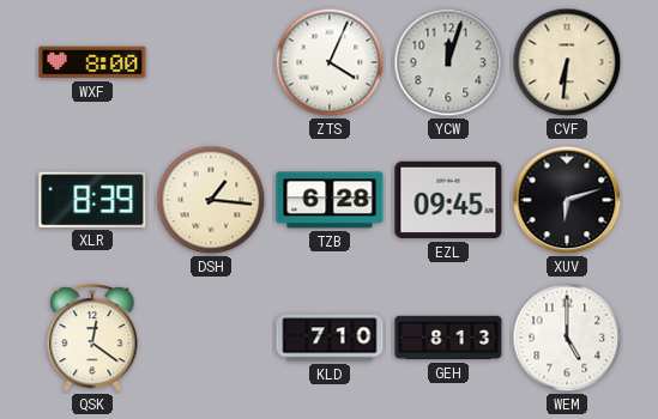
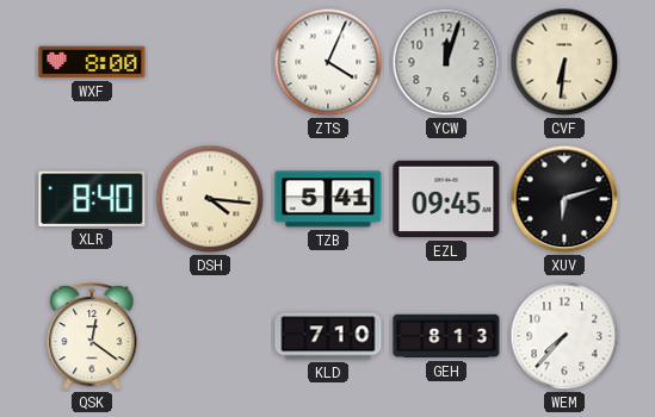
XLR: 8:39 -> 8:40 (92, 199)
DSH: 1:16 -> 4:16 (210, 199)
TZB: 6:28 -> 5:41 (328, 199)
WEM: 5:00 -> 7:37 (564, 336)
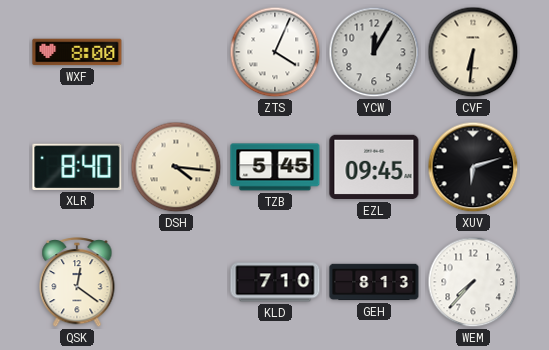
YCW: 12:03 -> 12:05 (374, 52)
TZB: 5:41 -> 5:45 (275, 167)
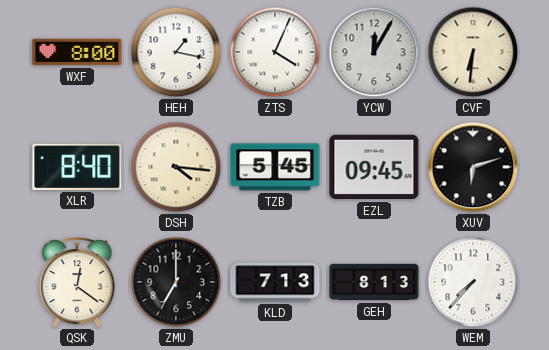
HEH: none -> 1:17 (176, 52)
ZMU: none -> 7:00 (176, 282)
KLD: 7:10 -> 7:13 (275, 282)
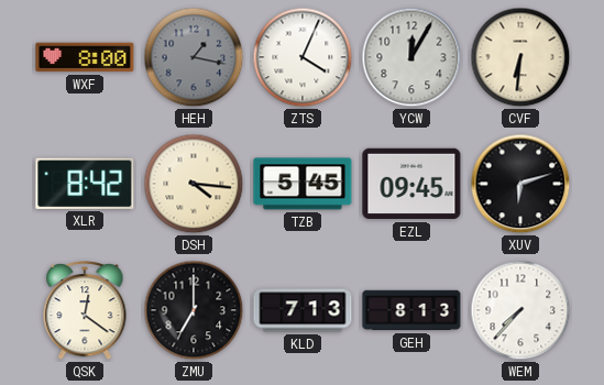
HEH dial: white -> grey (194, 57)
XLR: 8:40 -> 8:42 (85, 184)
